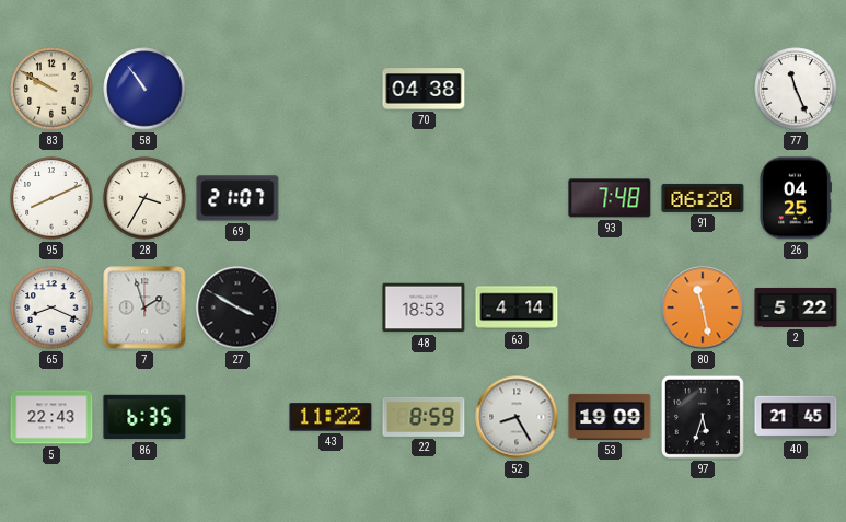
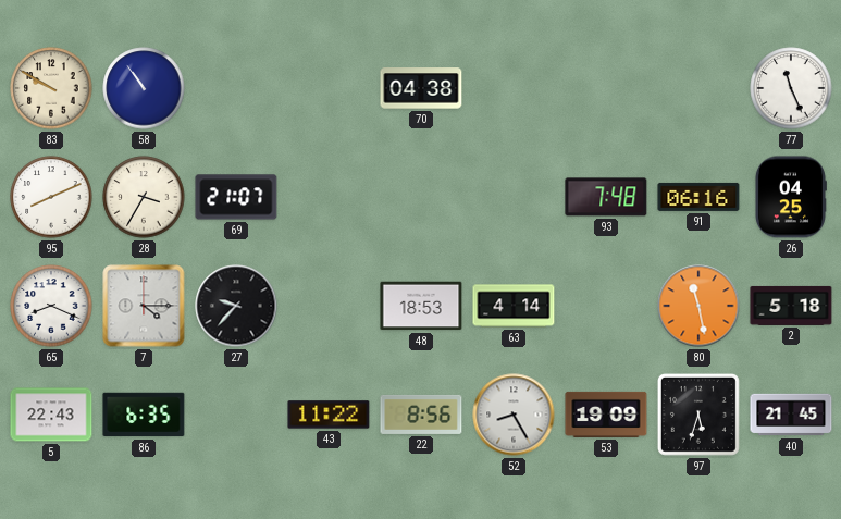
91: 06:20 -> 06:16 (698, 197)
7: 1:57 -> 4:15 (144, 306)
27: 3:50 -> 9:37 (236, 306)
2: 5:22 -> 5:18 (791, 306)
22: 8:59 -> 8:56 (421, 415)
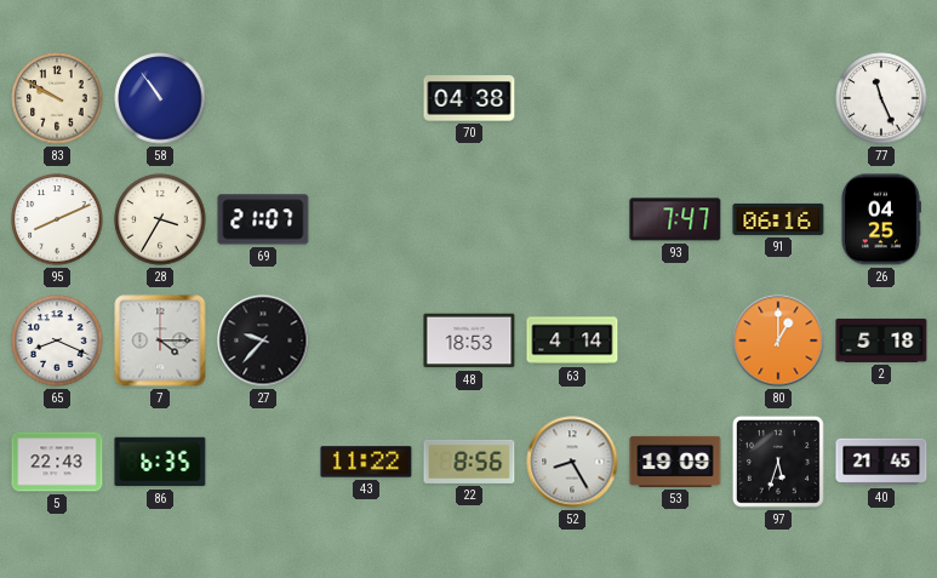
93: 7:48 -> 7:47 (675, 219)
80: 11:28 -> 1:00 (778, 340)
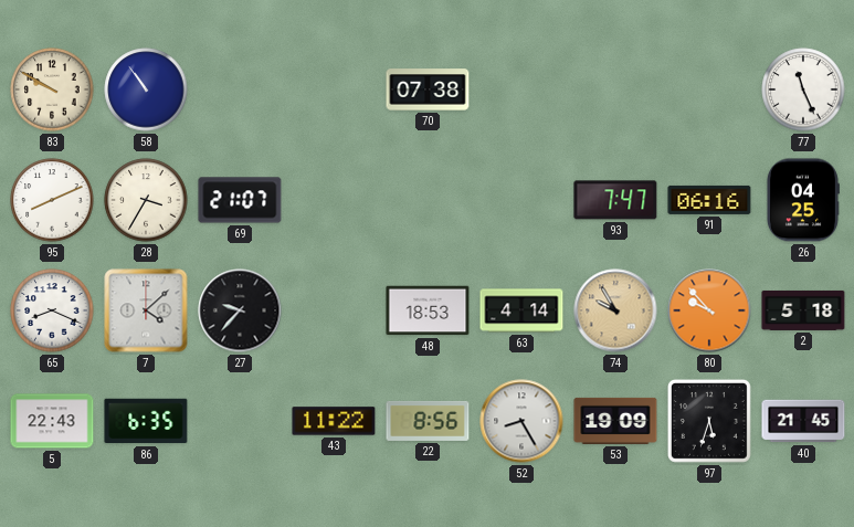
70: 04:38 -> 07:38 (428, 89)
7: 4:15 -> 4:08 (146, 310)
74: none -> 9:55 (615, 310)
80: 1:00 -> 9:53 (709, 310)
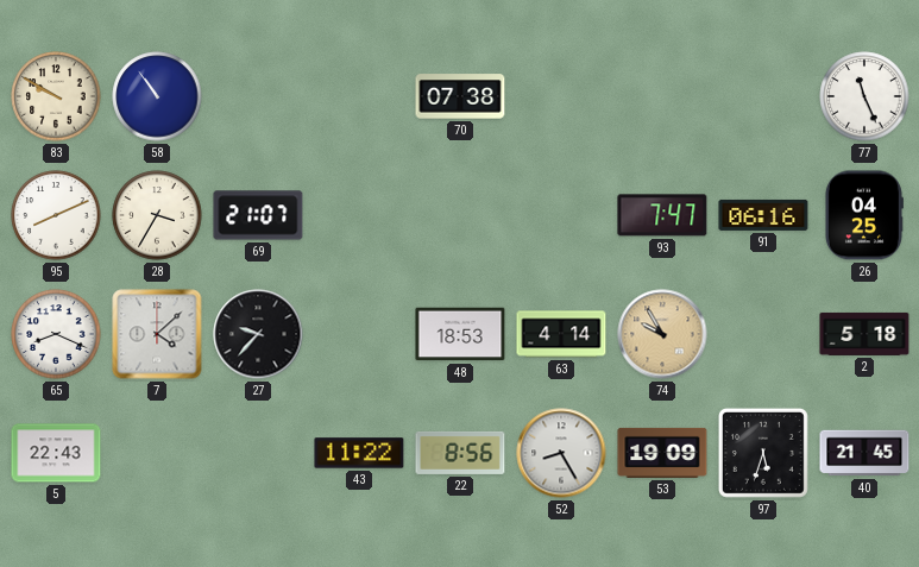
80: 9:53 -> none (709, 310)
86: 6:35 -> none (146, 421)
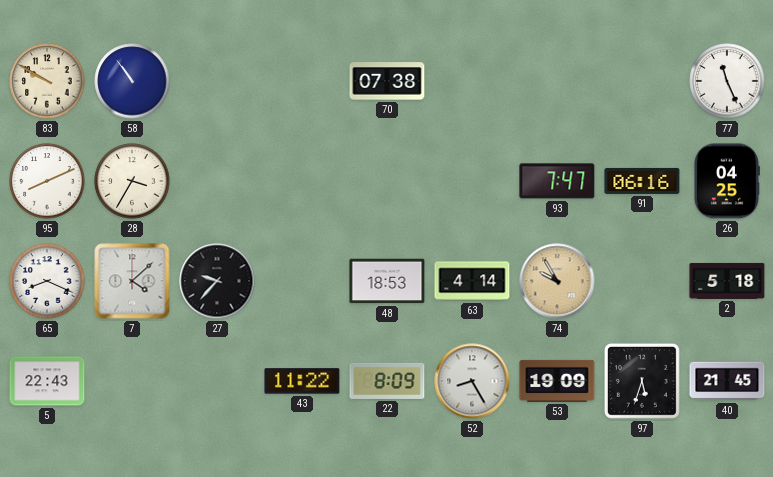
69: 21:07 -> none (258, 215)
22: 8:56 -> 8:09 (387, 381)
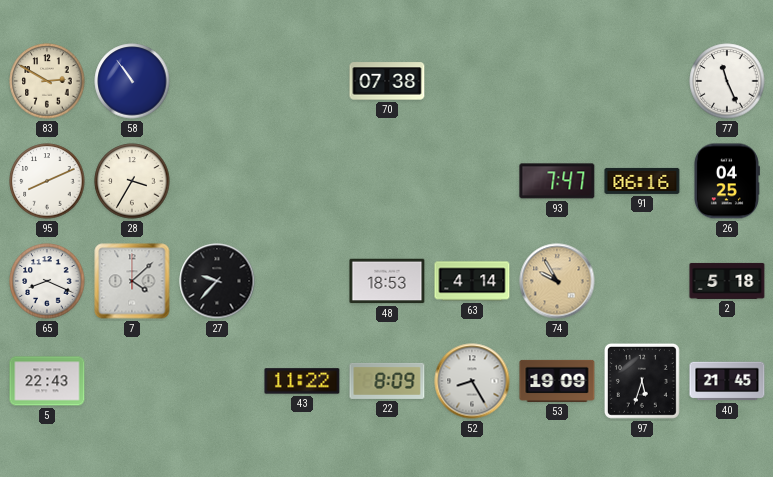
83: 9:50 -> 2:50 (47, 81)
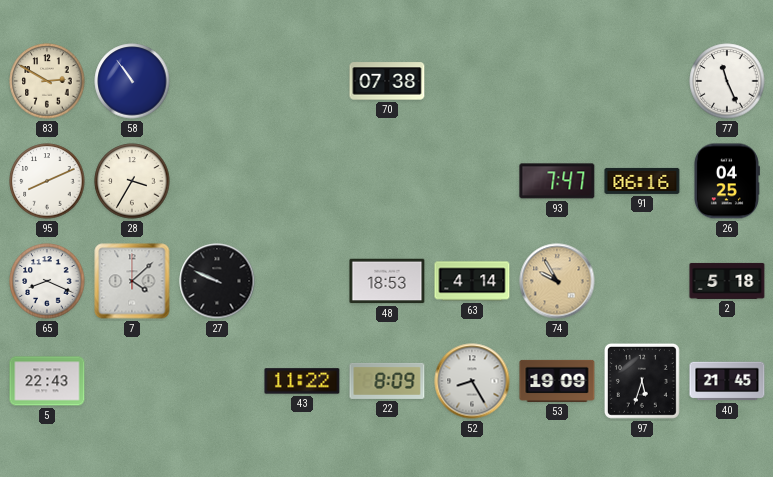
27: 9:37 -> 9:49 (217, 281)
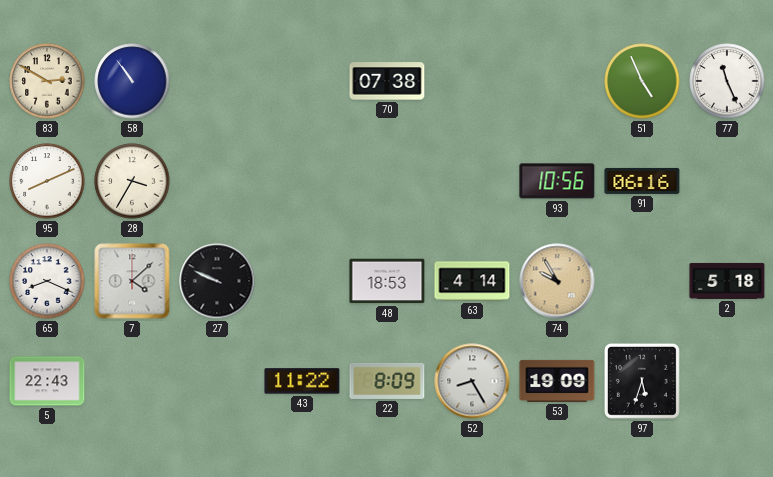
51: none -> 4:56 (642, 81)
93: 7:47 -> 10:56 (557, 181)
26: 04:25 -> none (726, 181)
40: 21:45 -> none (727, 381)
